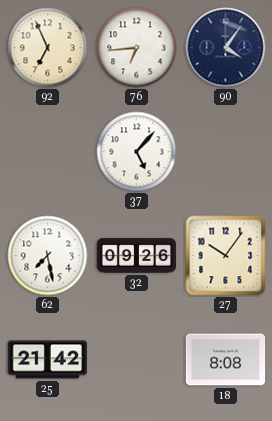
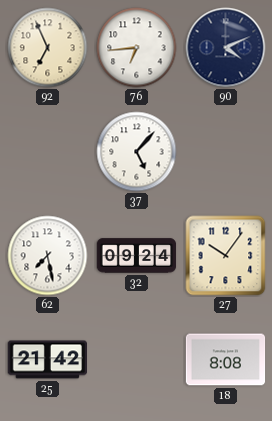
90: 4:06 -> 4:11 (226, 48)
32: 09:26 -> 09:24 (137, 256)
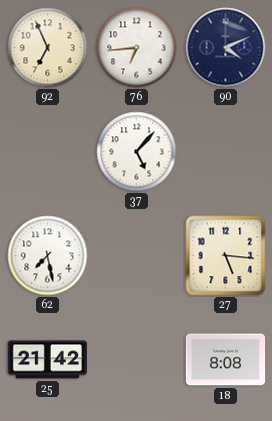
32: 09:24 -> none (137, 256)
27: 10:06 -> 5:16 (226, 256)
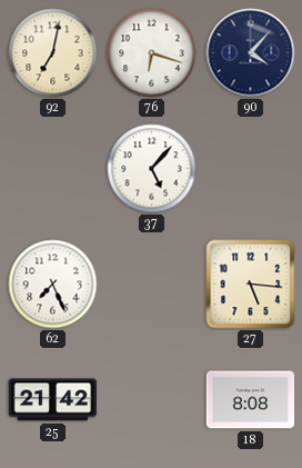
92: 6:56 -> 7:02 (53, 53)
76: 6:44 -> 6:18 (152, 53)
90: 4:11 -> 4:07 (251, 53)
62: 7:28 -> 7:26 (53, 285)
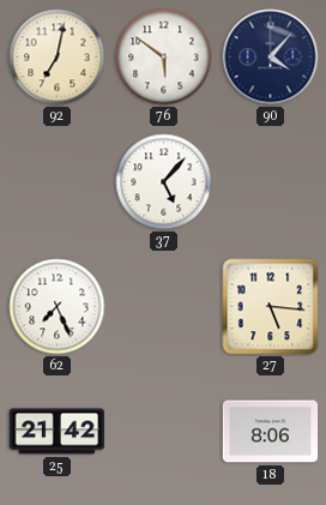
76: 6:18 -> 5:51 (164, 58)
18: 8:08 -> 8:06 (271, 432)
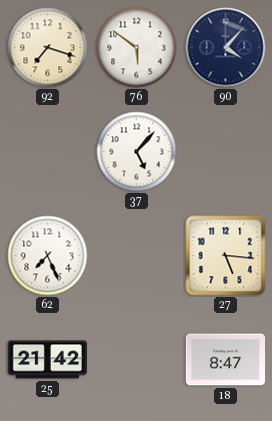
92: 7:02 -> 7:18 (48, 48)
18: 8:06 -> 8:47 (226, 360)
